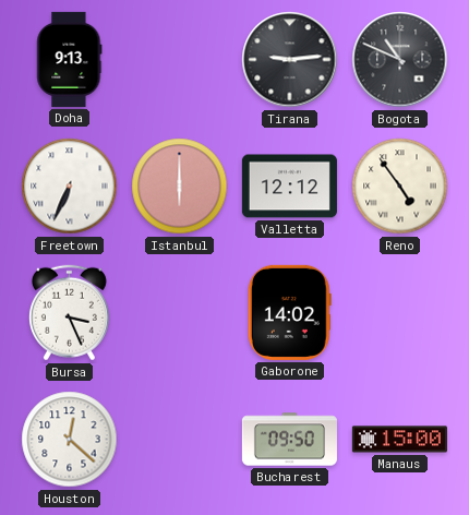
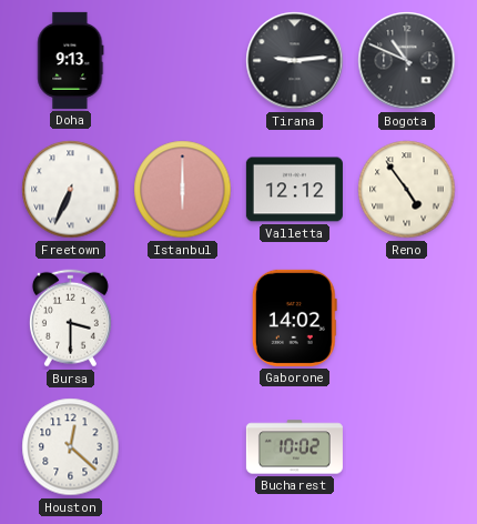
Bursa: 3:26 -> 3:30 (70, 319)
Bucharest: 09:50 -> 10:02 (294, 447)
Manaus: 15:00 -> none (399, 440)
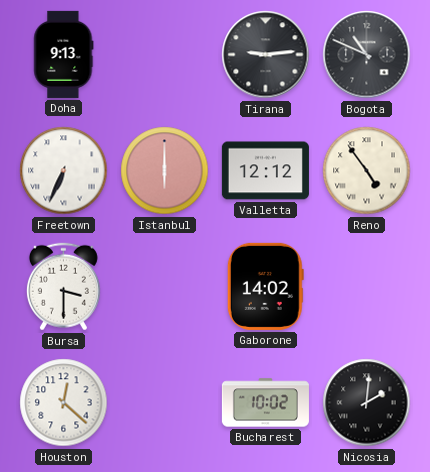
Nicosia: none -> 2:01 (367, 403)
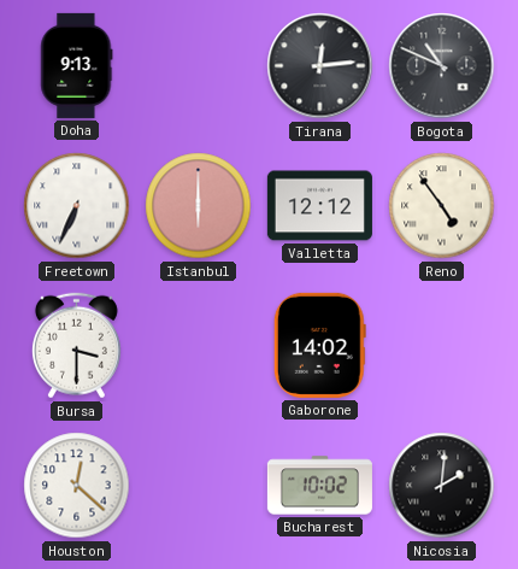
Tirana: 9:14 -> 12:14 (320, 66)
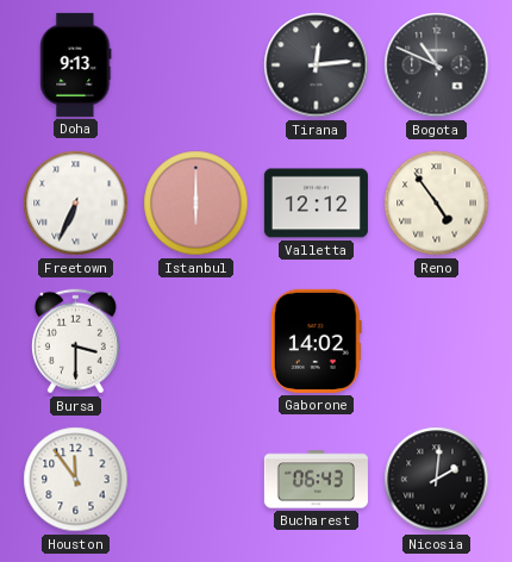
Houston: 12:22 -> 11:54 (76, 480)
Bucharest: 10:02 -> 06:43 (316, 480)
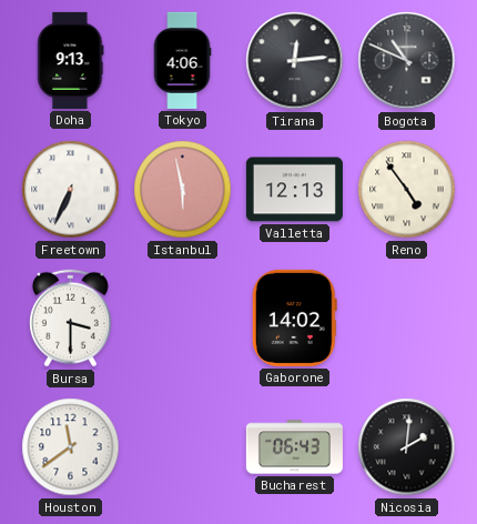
Tokyo: none -> 4:06 (182, 60)
Istanbul: 6:00 -> 5:58 (183, 190)
Valletta: 12:12 -> 12:13 (294, 190)
Houston: 11:54 -> 11:39 (71, 447)
